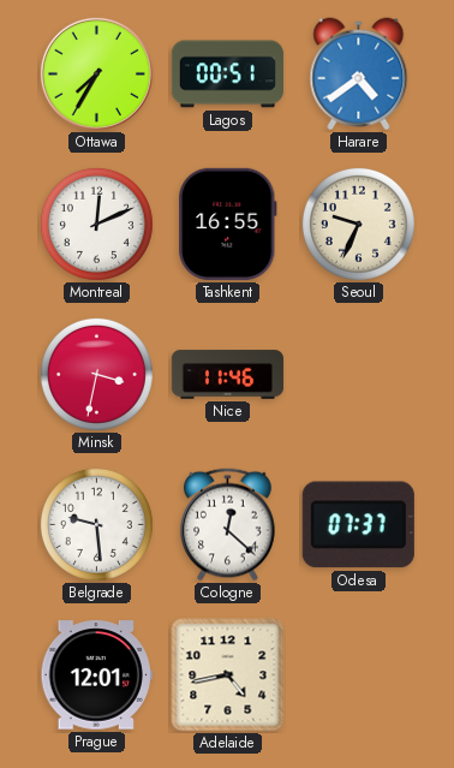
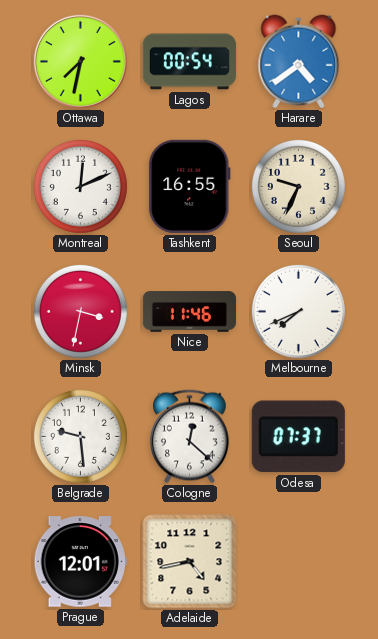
Ottawa: 7:35 -> 7:32 (80, 61)
Lagos: 00:51 -> 00:54 (189, 62)
Melbourne: none -> 7:41 (298, 311)
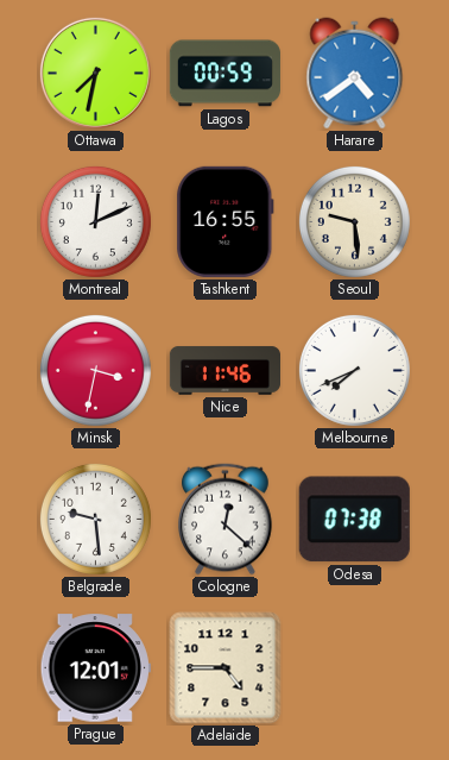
Lagos: 00:54 -> 00:59 (224, 74)
Seoul: 9:34 -> 9:29 (354, 221)
Odesa: 07:37 -> 07:38 (354, 520)
Adelaide: 4:43 -> 4:45 (226, 668)
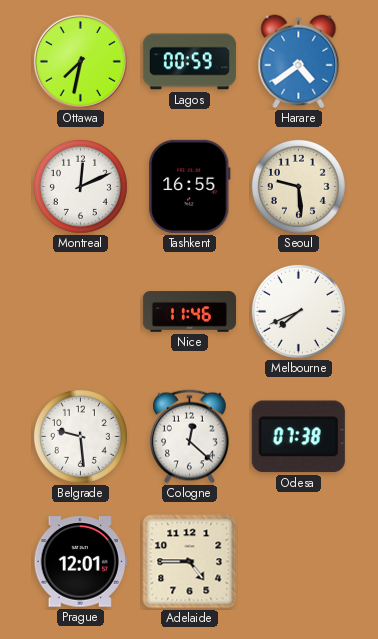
Minsk: 3:32 -> none (95, 370)
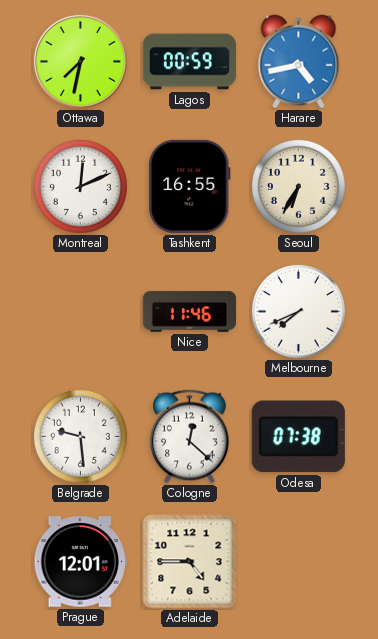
Harare: 4:39 -> 4:43 (299, 62)
Seoul: 9:29 -> 6:35 (298, 186)
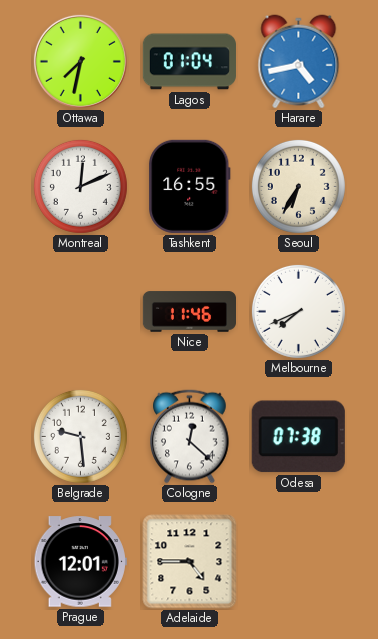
Lagos: 00:59 -> 01:04 (189, 62)
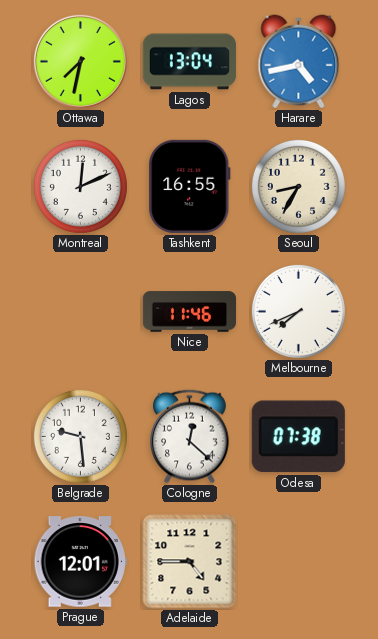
Lagos: 01:04 -> 13:04 (189, 62)
Seoul: 6:35 -> 8:35 (298, 186)
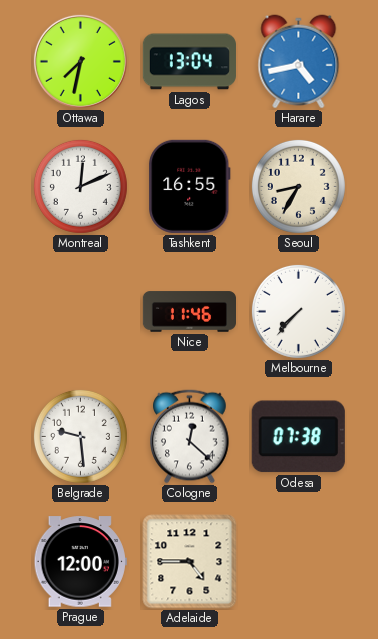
Melbourne: 7:41 -> 7:37 (298, 311)
Prague: 12:01 -> 12:00 (80, 562)
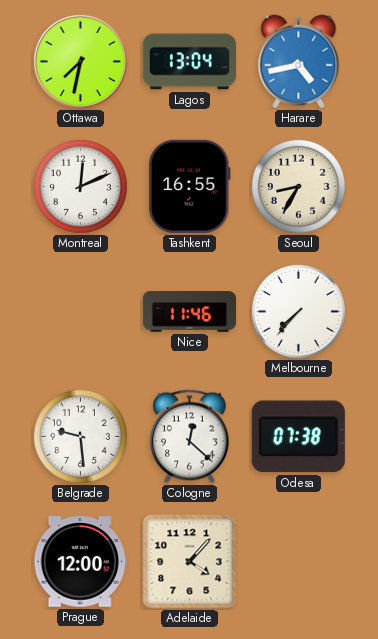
Adelaide: 4:45 -> 4:07 (190, 562)
